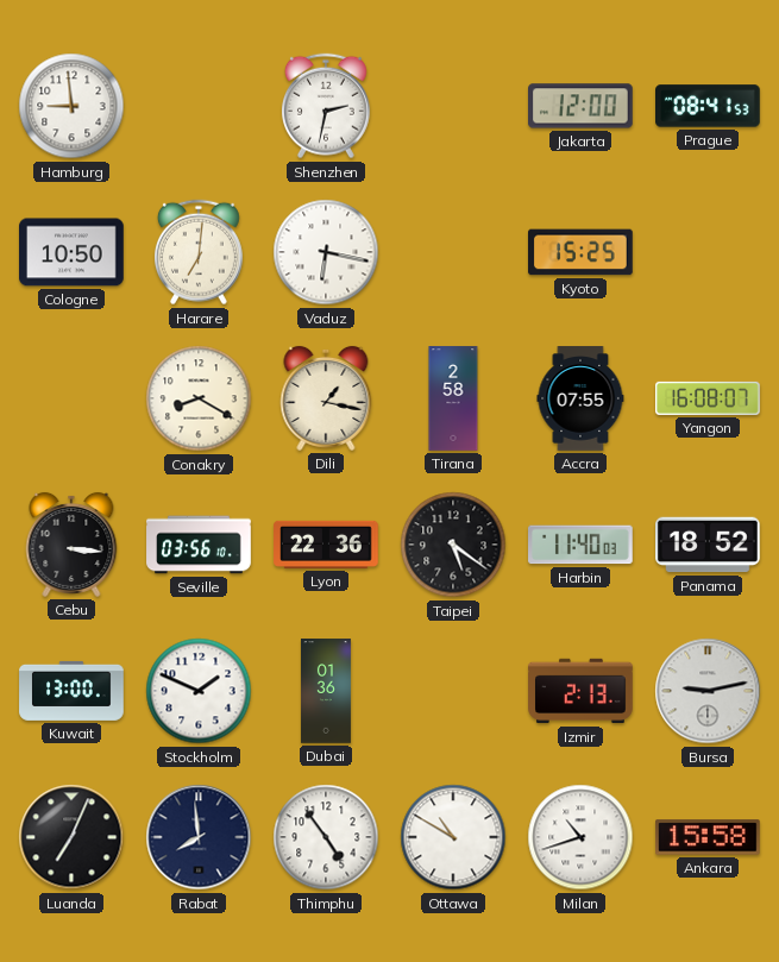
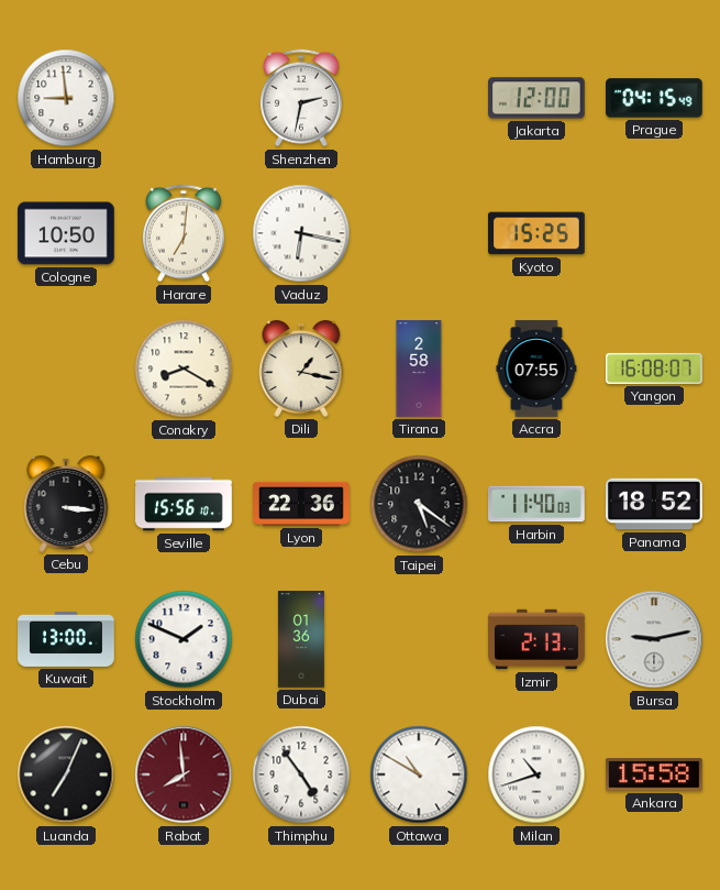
Prague: 08:41 -> 04:15 (655, 98)
Seville: 03:56 -> 15:56 (184, 504)
Rabat dial: navy -> burgundy (184, 774)
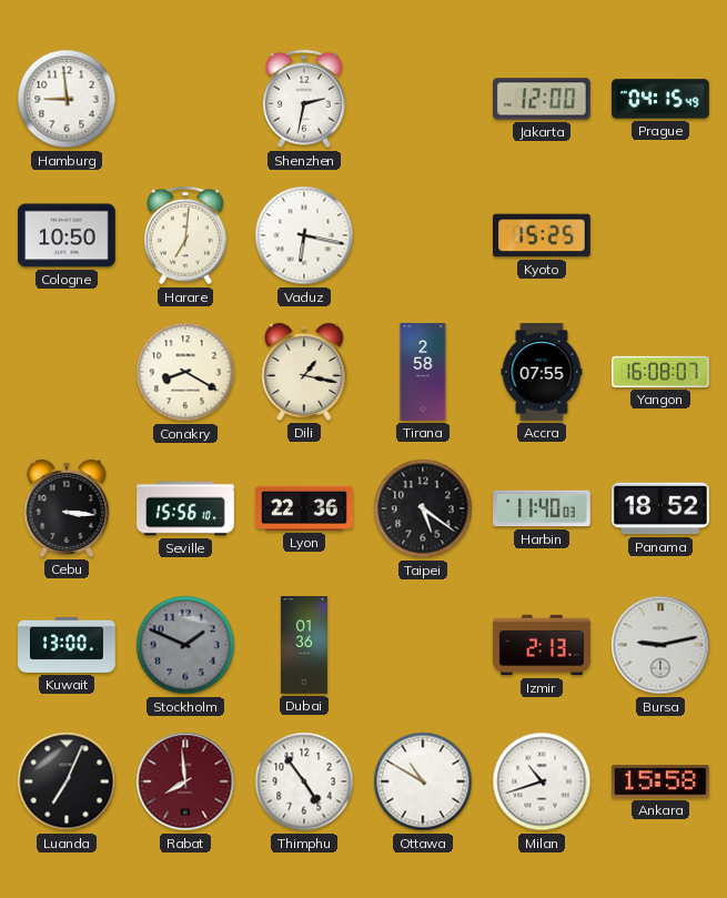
Stockholm dial: white -> grey (185, 645)
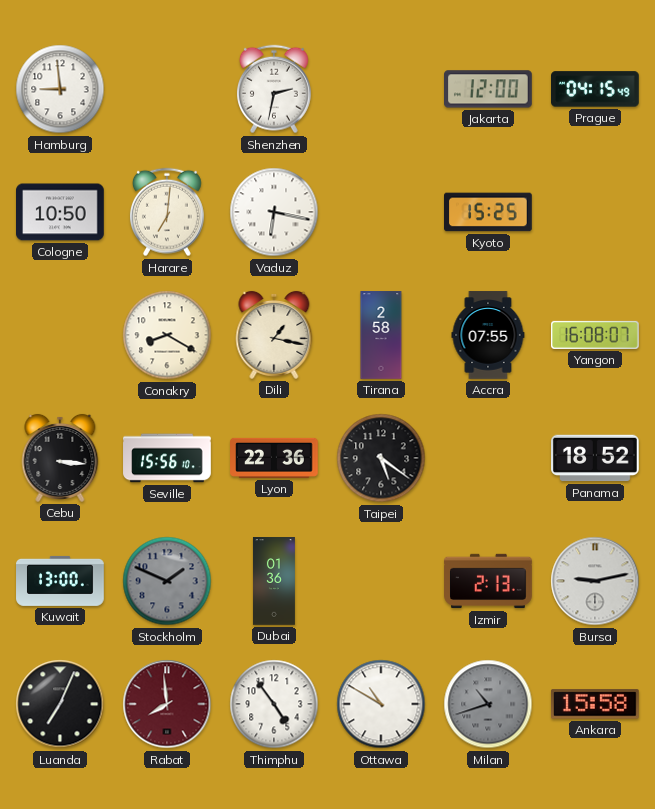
Harbin: 11:40 -> none (543, 508)
Milan dial: white -> grey (488, 704)
